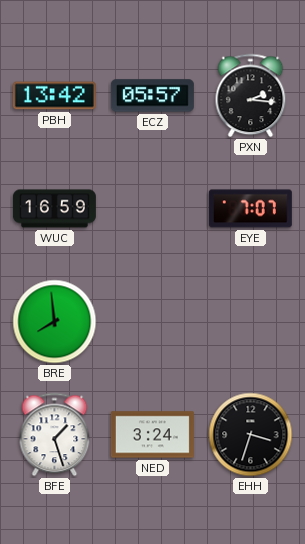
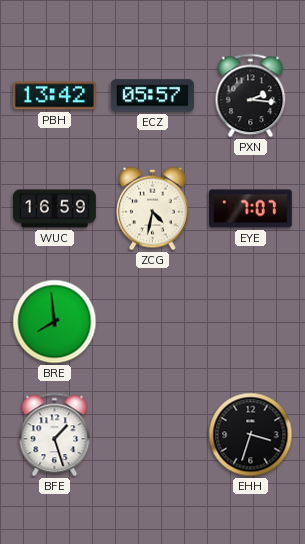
ZCG: none -> 4:32 (153, 209)
NED: 3:24 -> none (152, 435)
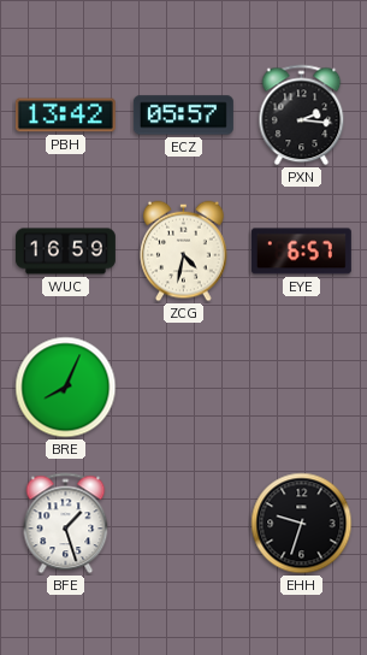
EYE: 7:07 -> 6:57 (301, 252)
BRE: 7:59 -> 8:04 (66, 388)
EHH: 3:33 -> 9:33 (302, 524)
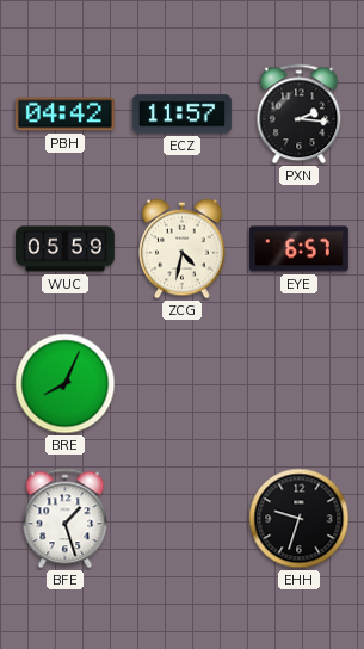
PBH: 13:42 -> 04:42 (64, 115)
ECZ: 05:57 -> 11:57 (181, 115)
WUC: 16:59 -> 05:59 (64, 249)
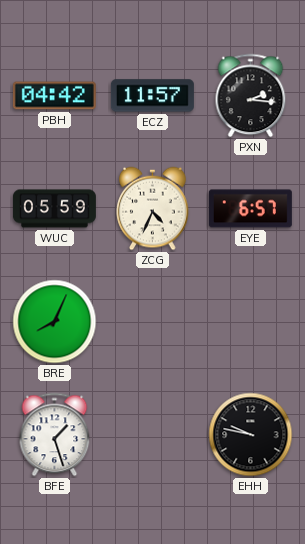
ZCG: 4:32 -> 4:34 (153, 209)
EHH: 9:33 -> 9:47 (251, 435)
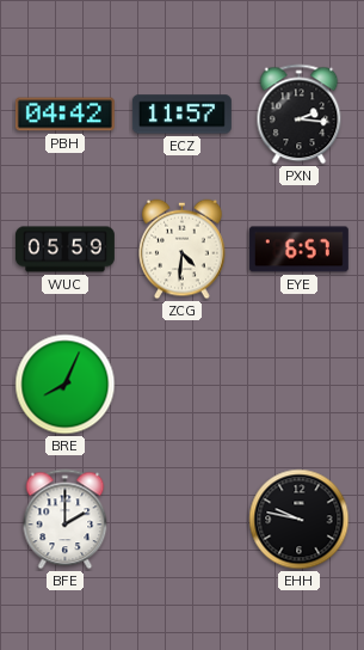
ZCG: 4:34 -> 4:31 (183, 250)
BFE: 1:27 -> 2:00 (66, 520)
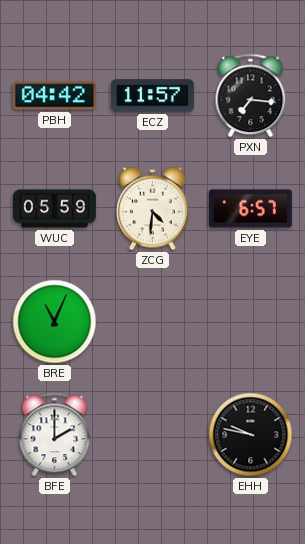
PXN: 2:16 -> 7:16 (251, 96)
BRE: 8:04 -> 11:04 (55, 322)
